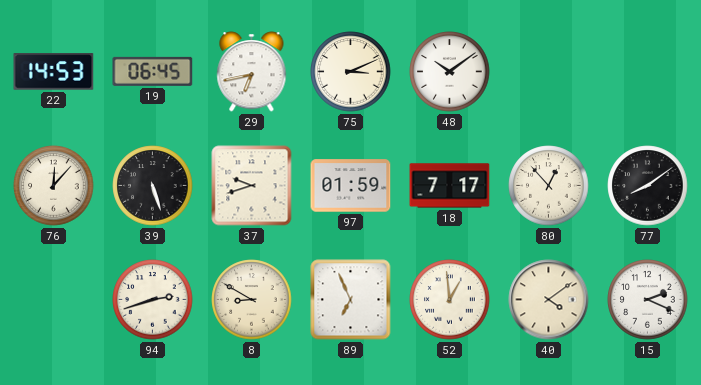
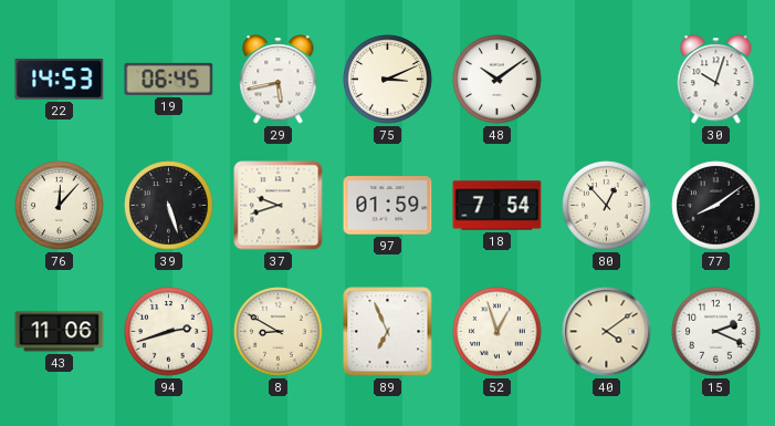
29: 6:43 -> 5:43 (279, 80)
30: none -> 10:03 (716, 80)
18: 7:17 -> 7:54 (498, 206)
43: none -> 11:06 (60, 332)
52: 12:59 -> 12:57 (498, 332)
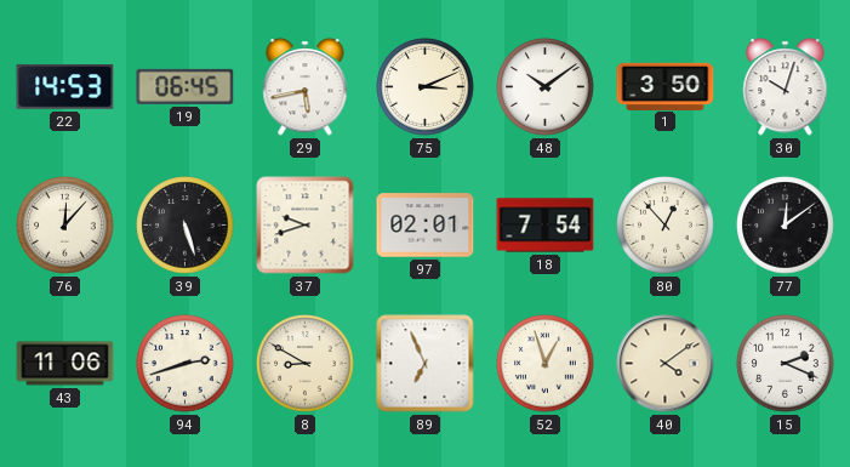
1: none -> 3:50 (666, 86)
97: 01:59 -> 02:01 (426, 226)
77: 8:09 -> 12:09 (786, 226)
